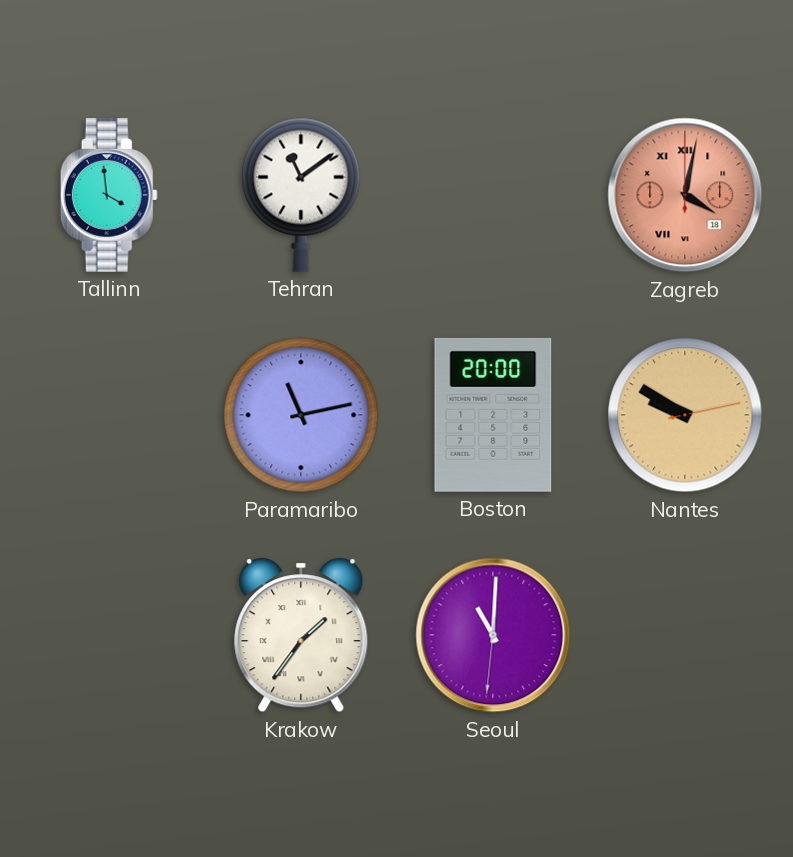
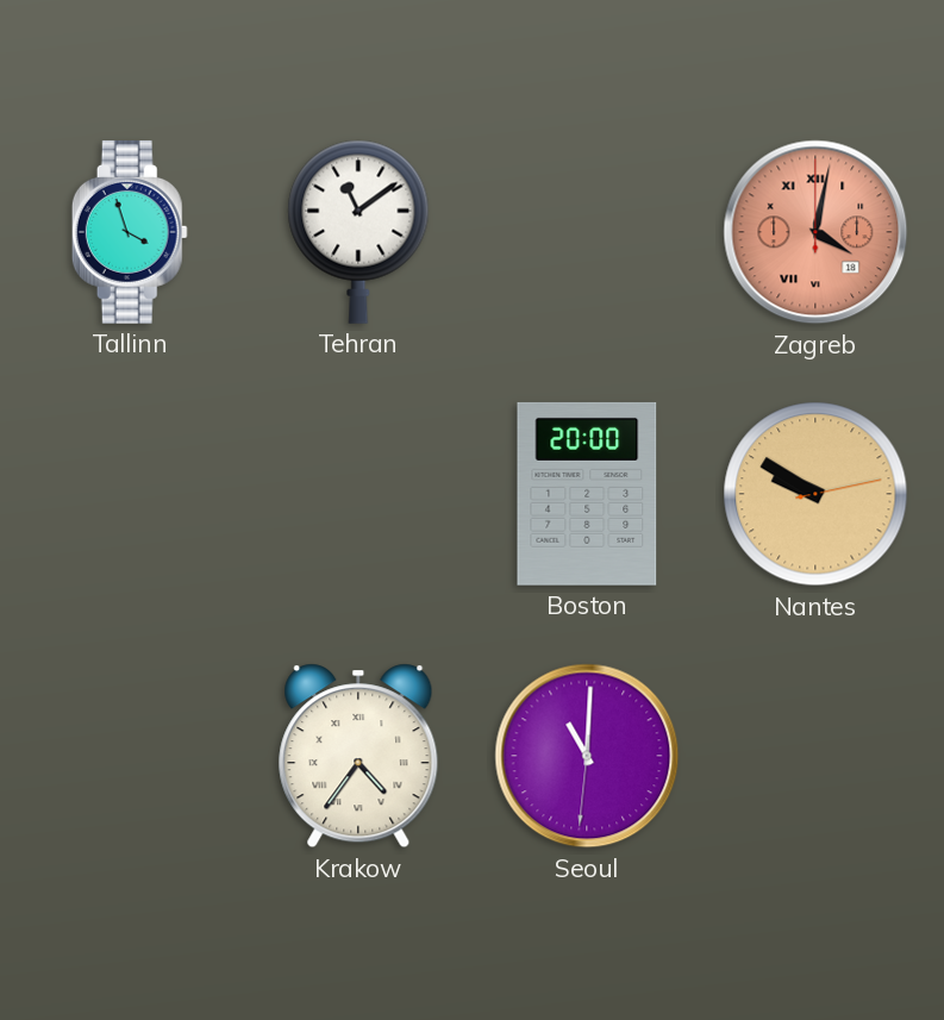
Tallinn: 3:59 -> 3:57 (130, 232)
Paramaribo: 11:13 -> none (301, 415)
Krakow: 1:36 -> 4:36 (358, 756)
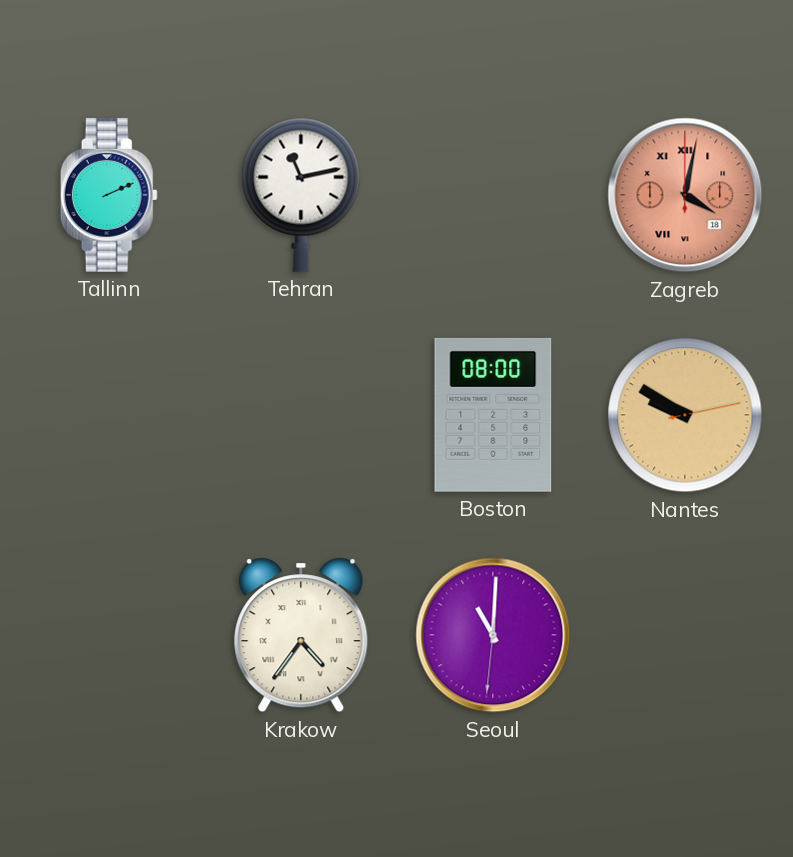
Tallinn: 3:57 -> 2:11 (109, 195)
Tehran: 11:09 -> 11:13 (301, 195)
Boston: 20:00 -> 08:00 (493, 415)
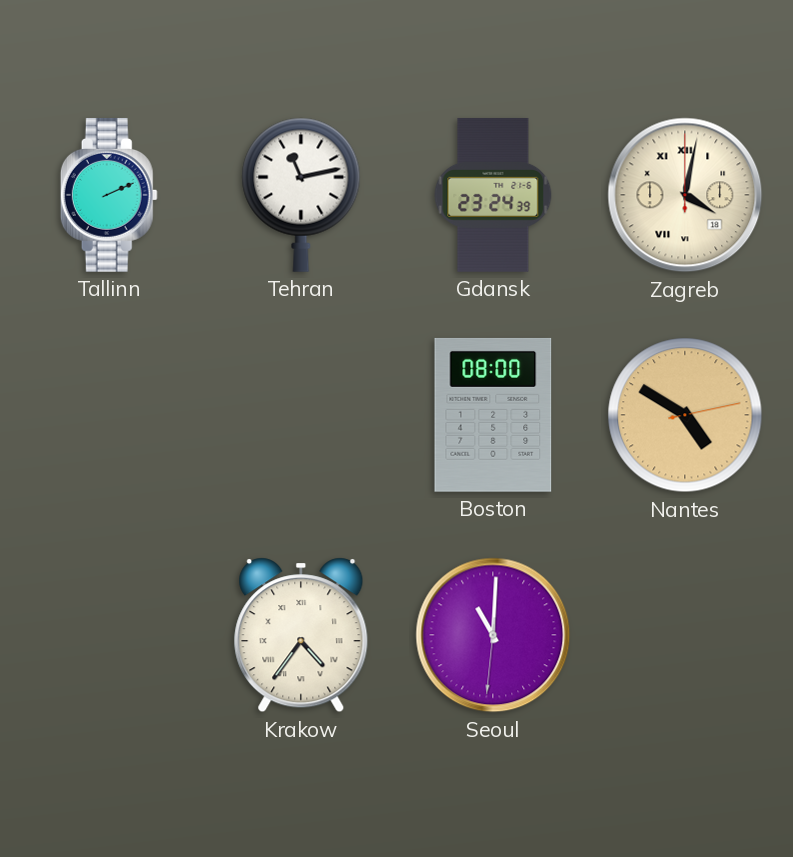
Gdansk: none -> 23:24 (493, 195)
Zagreb dial: salmon -> cream (685, 195)
Nantes: 9:50 -> 4:50 (685, 415)
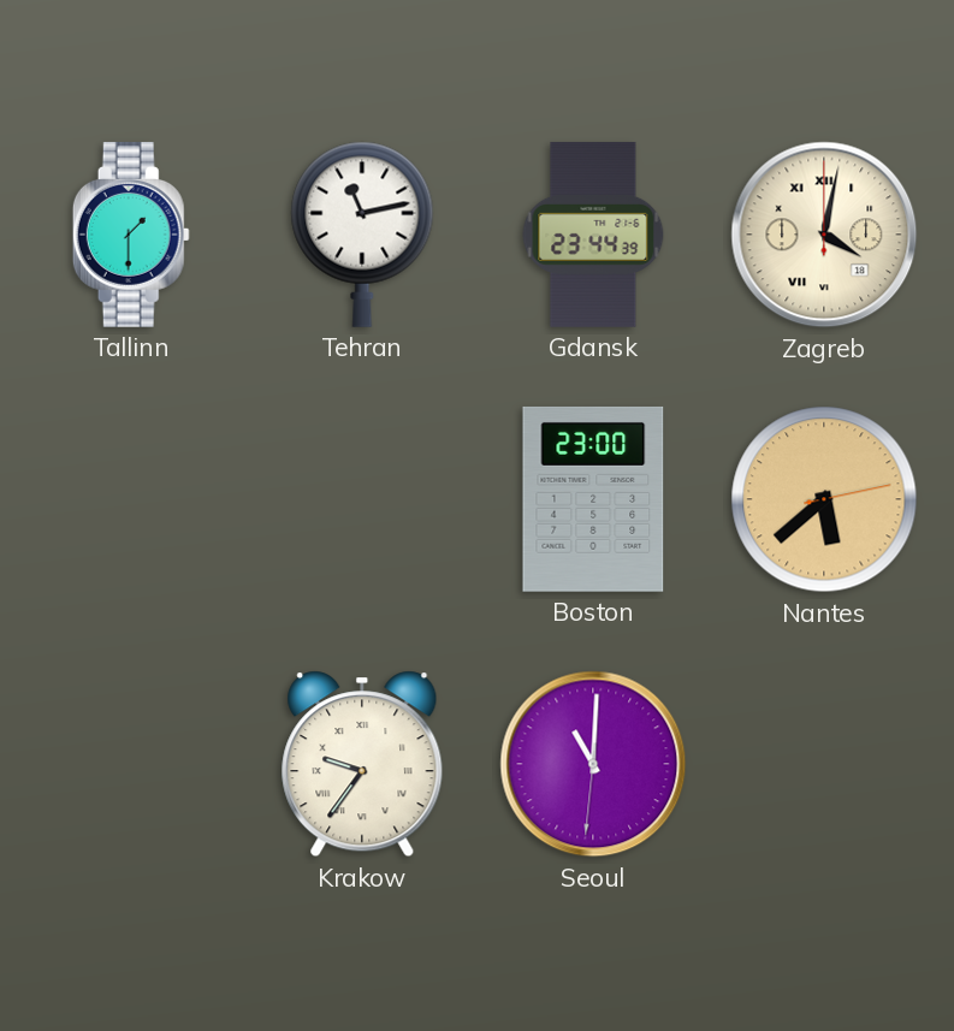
Tallinn: 2:11 -> 1:30 (131, 235)
Gdansk: 23:24 -> 23:44 (593, 235)
Boston: 08:00 -> 23:00 (593, 499)
Nantes: 4:50 -> 5:38 (824, 499)
Krakow: 4:36 -> 9:36 (362, 764)
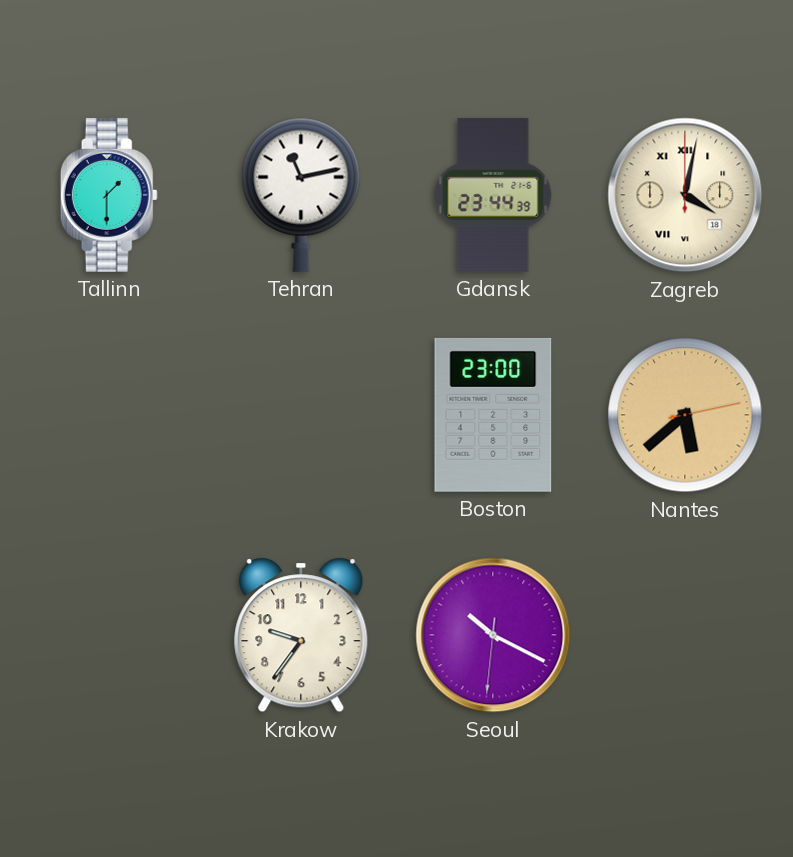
Krakow numerals: Roman -> Arabic (301, 635)
Seoul: 11:00 -> 10:19 (493, 635)
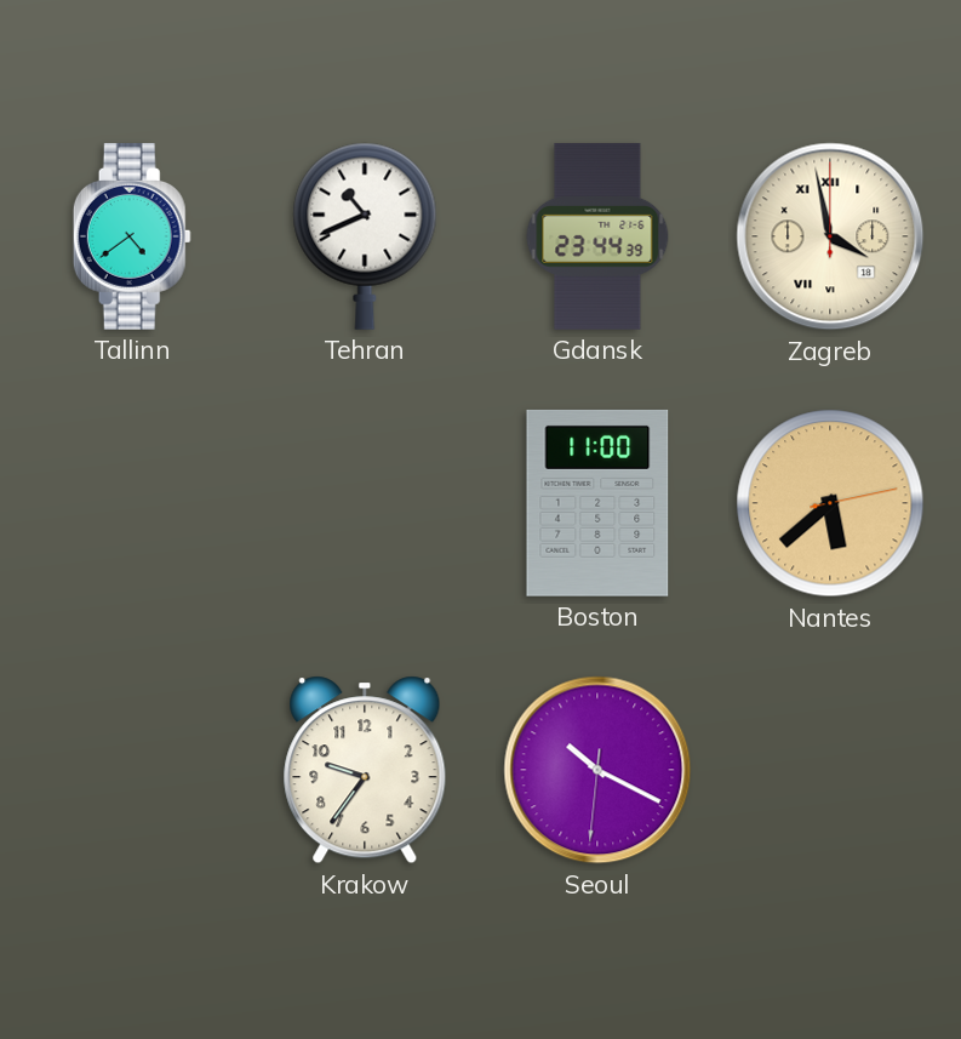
Tallinn: 1:30 -> 4:39 (132, 236)
Tehran: 11:13 -> 10:41 (365, 236)
Zagreb: 4:02 -> 3:58 (830, 236)
Boston: 23:00 -> 11:00 (597, 503)
